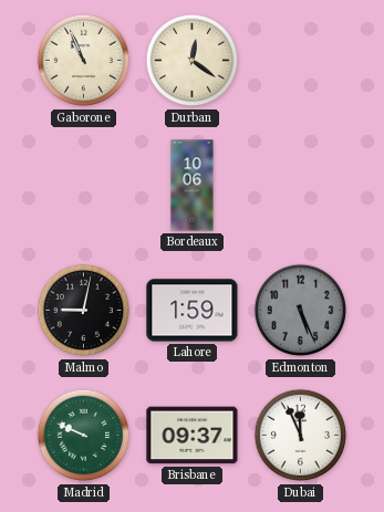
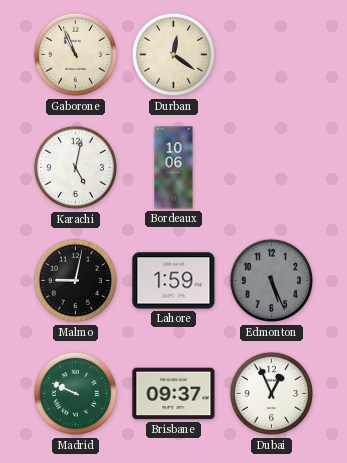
Karachi: none -> 5:02 (76, 168)
Dubai: 11:56 -> 12:56 (272, 394)
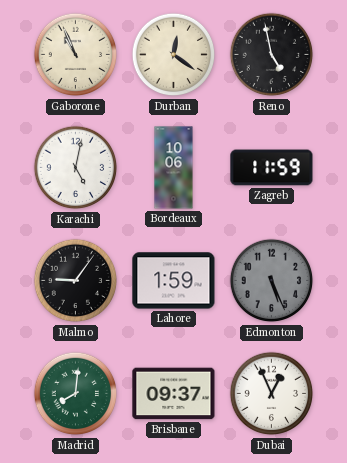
Reno: none -> 4:58 (272, 55)
Zagreb: none -> 11:59 (272, 168)
Malmo: 9:02 -> 9:06 (76, 281)
Madrid: 9:49 -> 8:01 (76, 394)
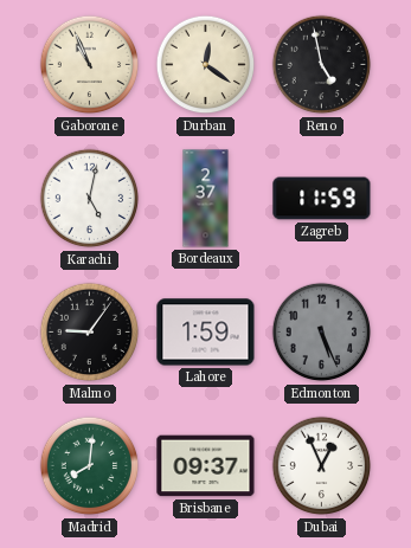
Bordeaux: 10:06 -> 2:37 (206, 199)
